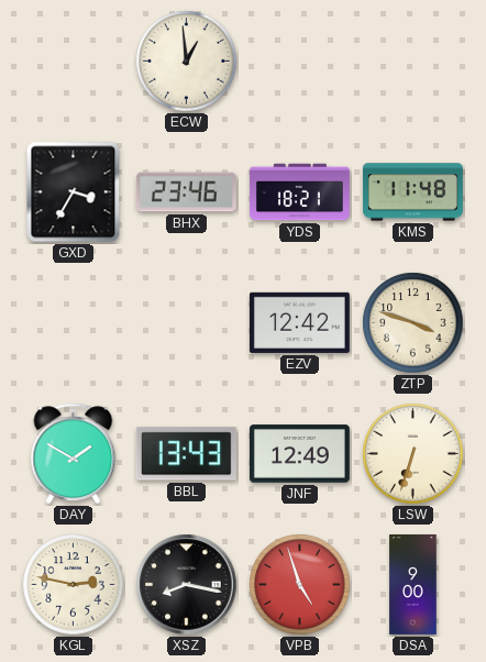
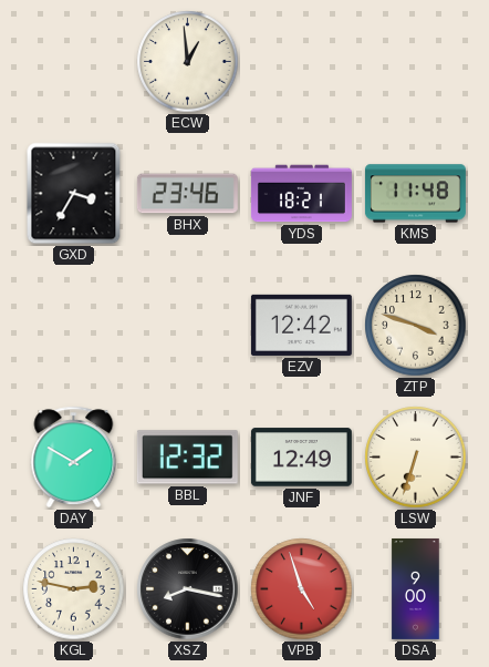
BBL: 13:43 -> 12:32 (187, 458)
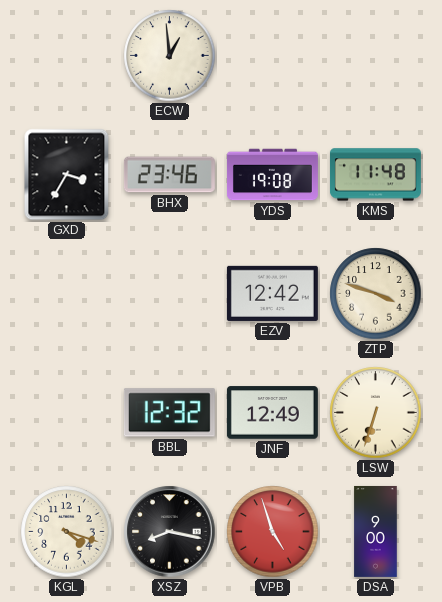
YDS: 18:21 -> 19:08 (272, 175)
DAY: 1:50 -> none (74, 458)
KGL: 2:47 -> 4:18 (67, 532)
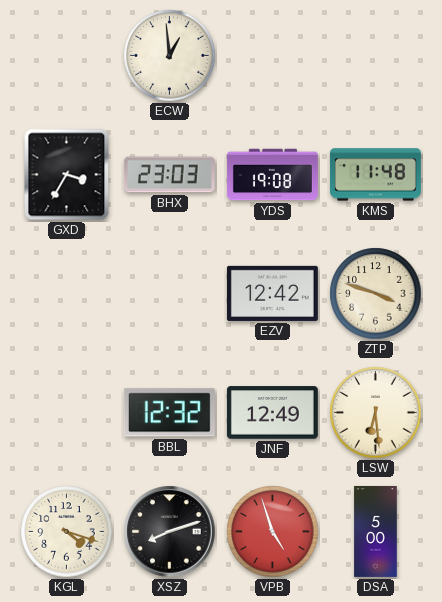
BHX: 23:46 -> 23:03 (169, 175)
LSW: 6:33 -> 6:29 (376, 413)
XSZ: 8:17 -> 8:12 (170, 532)
DSA: 9:00 -> 5:00 (376, 531)
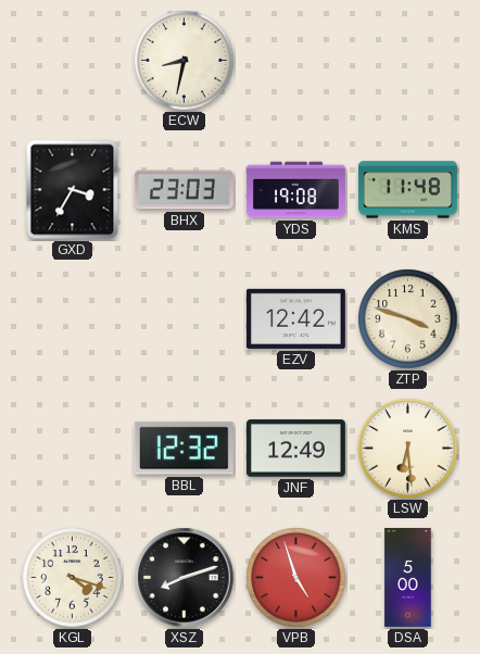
ECW: 12:59 -> 8:32 (185, 61)
